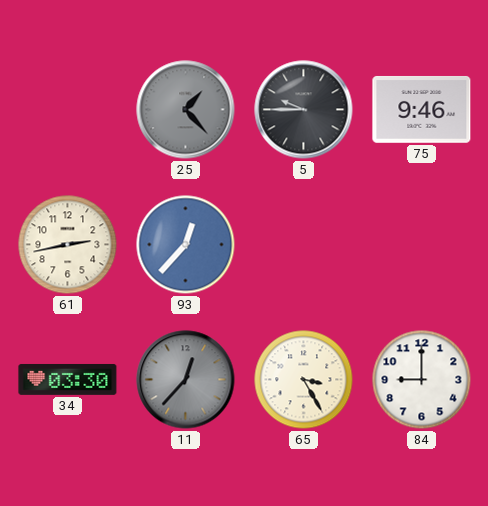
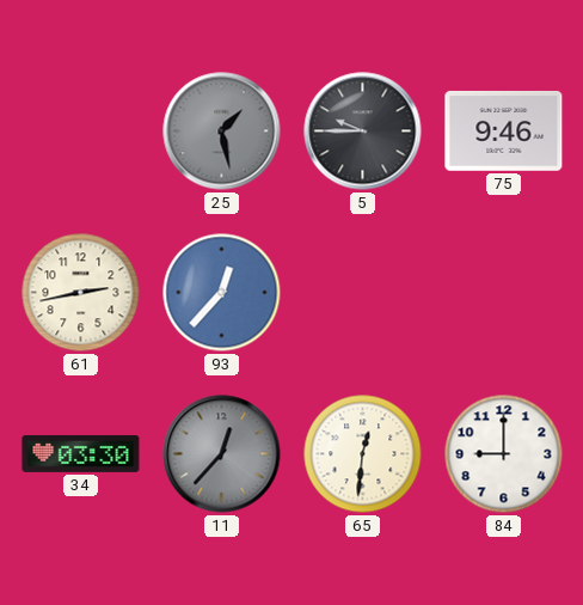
25: 1:23 -> 1:28 (222, 132)
65: 3:25 -> 12:31 (363, 454)
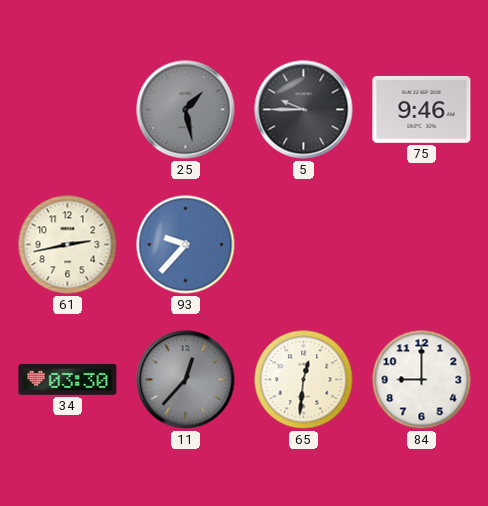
93: 12:37 -> 9:37 (186, 245)
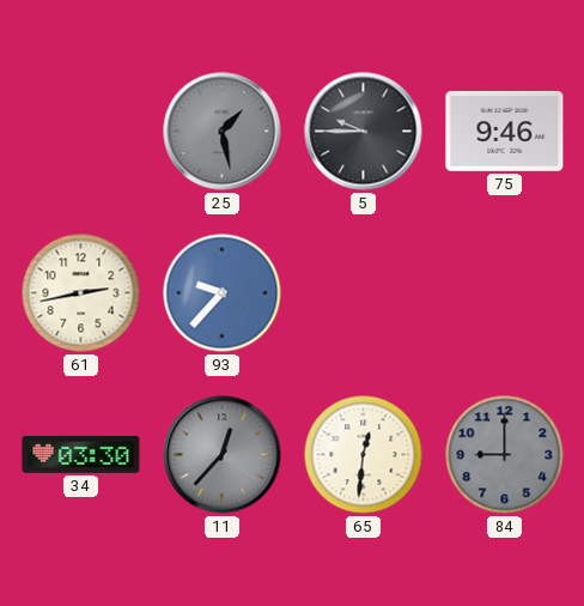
84 dial: white -> grey (505, 455)
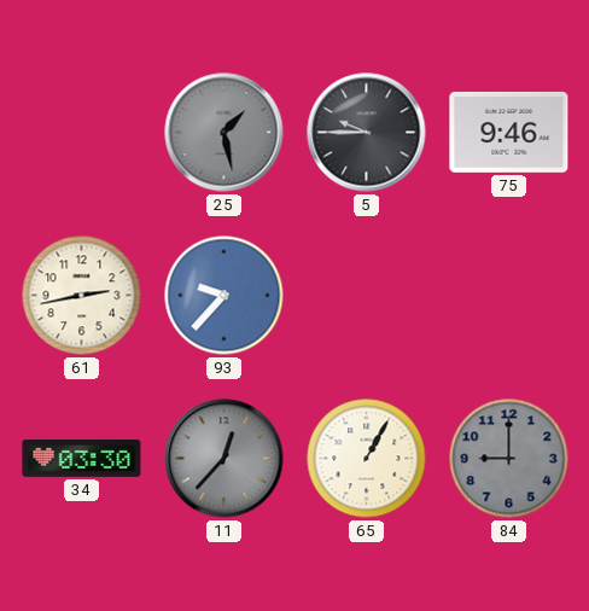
65: 12:31 -> 1:05 (367, 459)
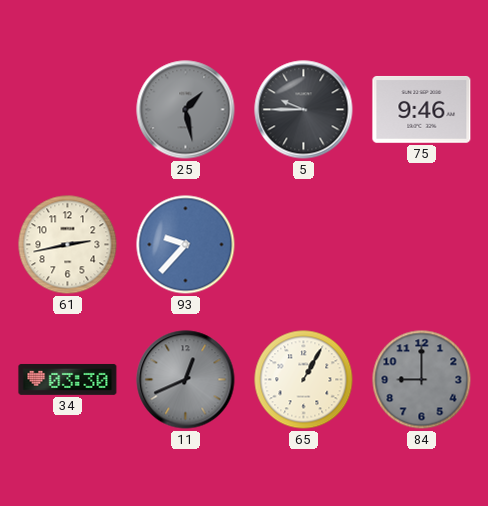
11: 12:37 -> 12:41 (186, 380)
